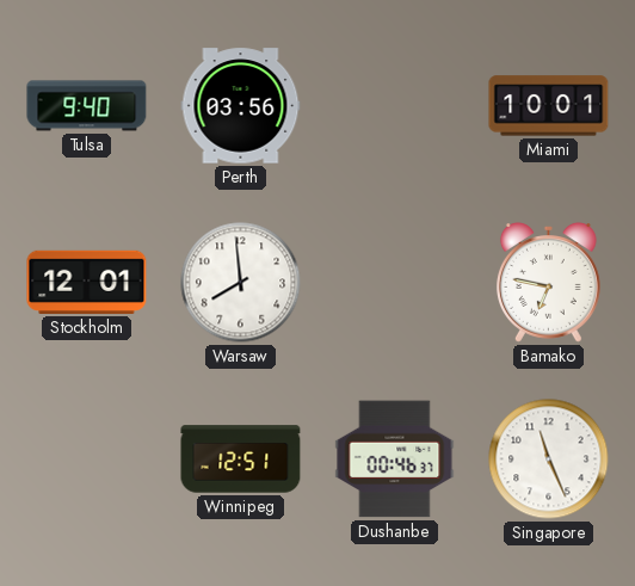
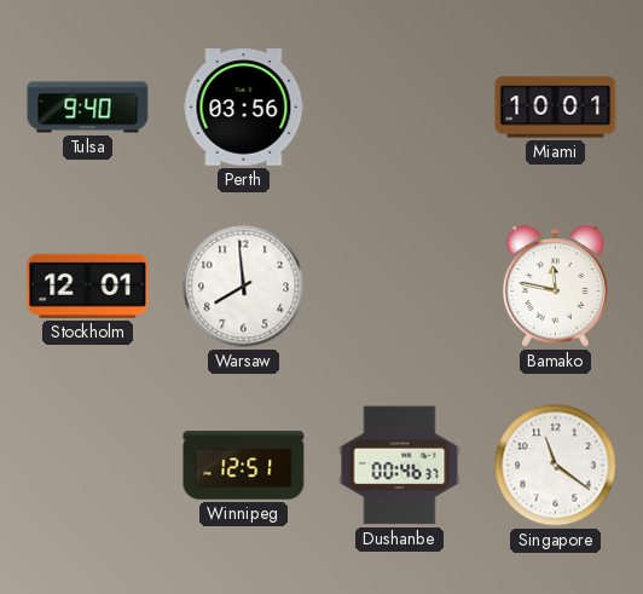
Bamako: 6:47 -> 11:47 (555, 287)
Singapore: 11:26 -> 11:21 (556, 466)
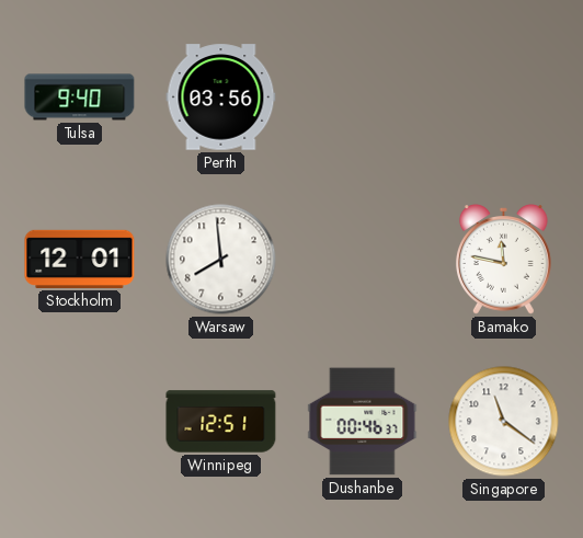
Miami: 10:01 -> none (556, 108)
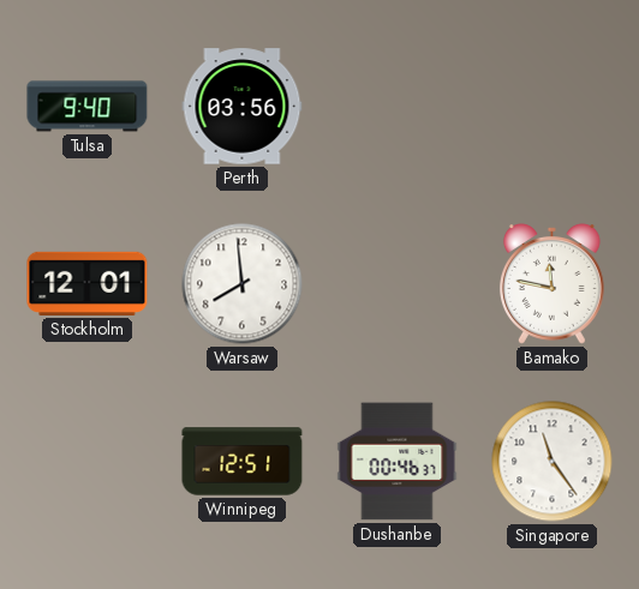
Singapore: 11:21 -> 11:24 (553, 462)
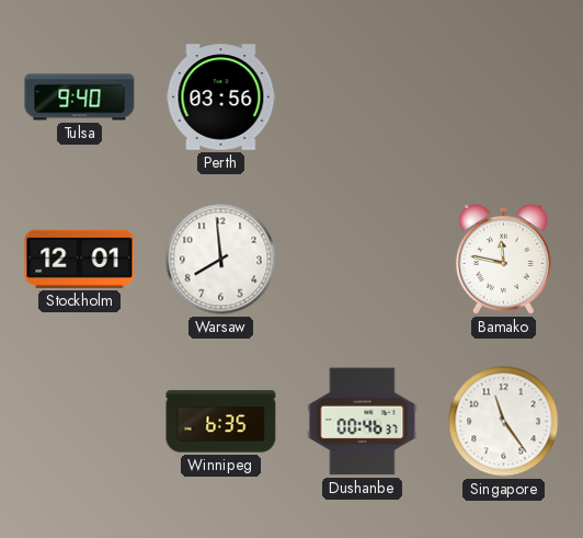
Winnipeg: 12:51 -> 6:35 (221, 422)
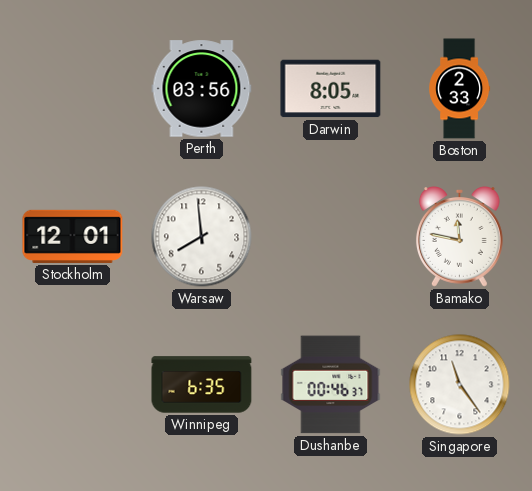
Tulsa: 9:40 -> none (80, 98)
Darwin: none -> 8:05 (331, 89)
Boston: none -> 2:33 (460, 89)
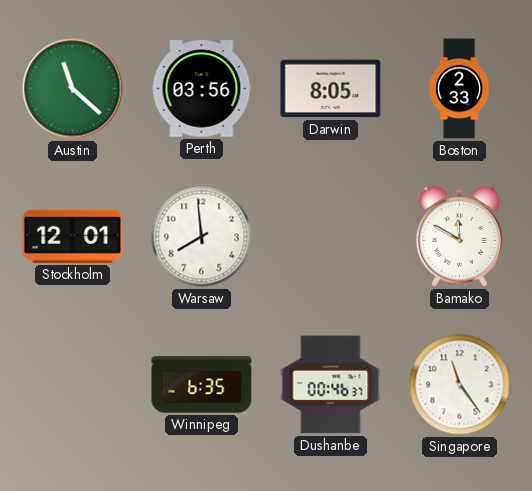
Austin: none -> 11:22 (73, 89)
Bamako: 11:47 -> 11:50 (459, 237)
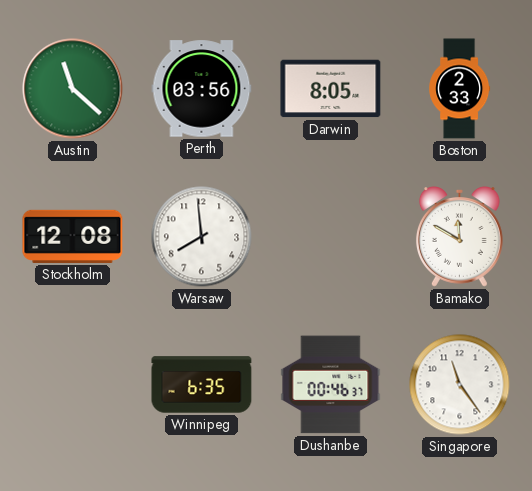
Stockholm: 12:01 -> 12:08 (73, 236)
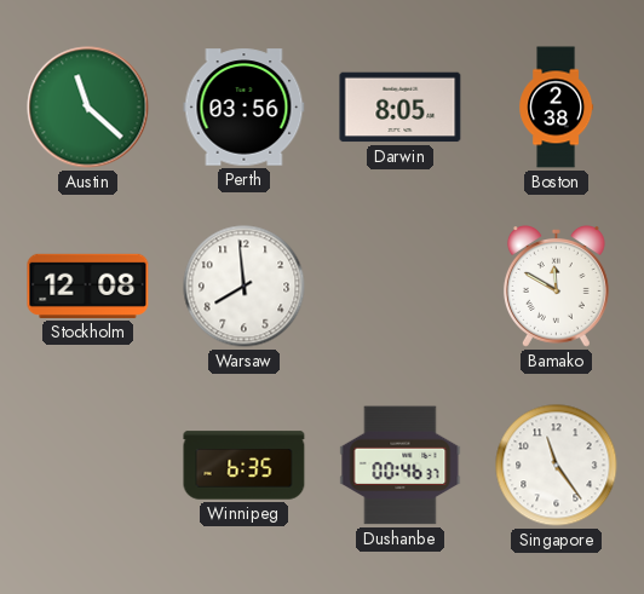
Boston: 2:33 -> 2:38 (557, 108)
